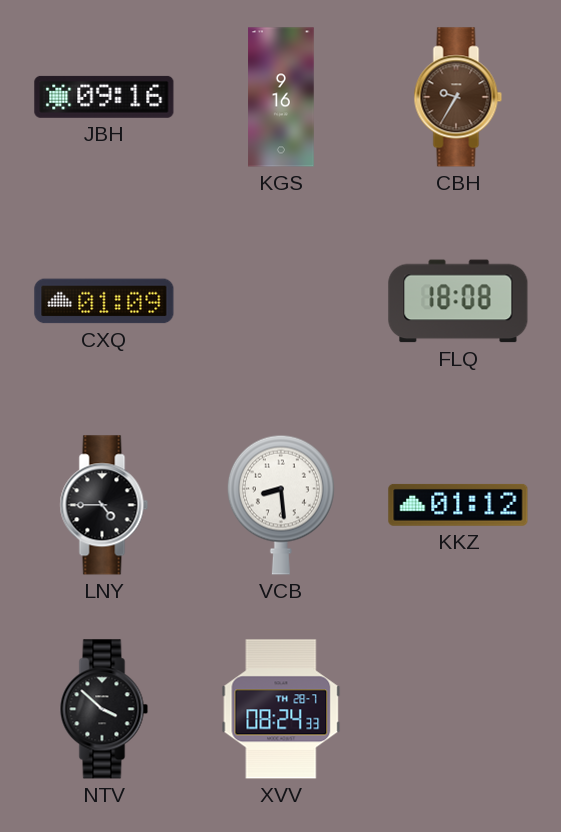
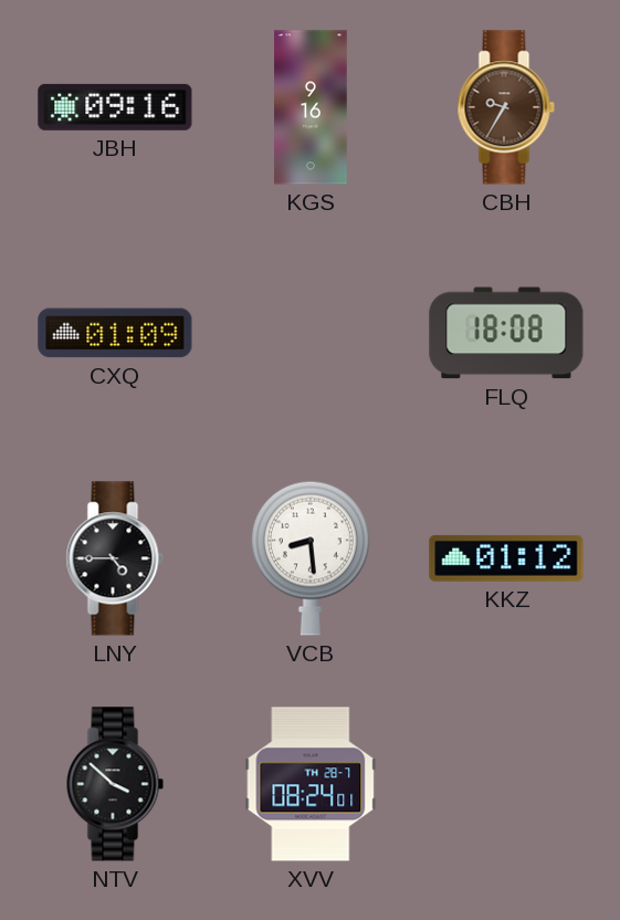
XVV: 08:24:33 -> 08:24:01 (311, 784)
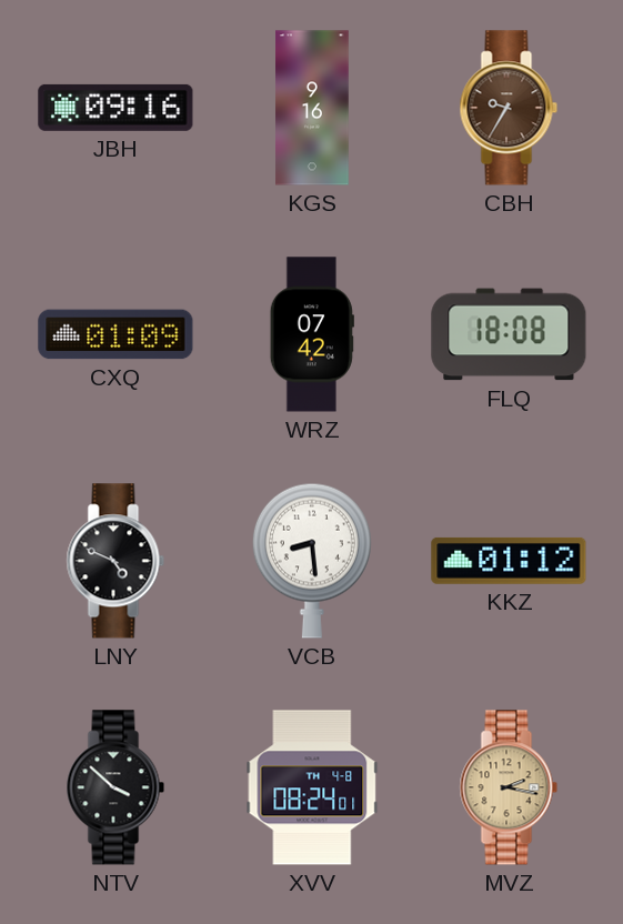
WRZ: none -> 07:42 (312, 334)
LNY: 4:45 -> 4:49 (115, 561)
XVV date: TH 28-7 -> TH 4-8 (312, 787)
MVZ: none -> 2:17 (509, 787)
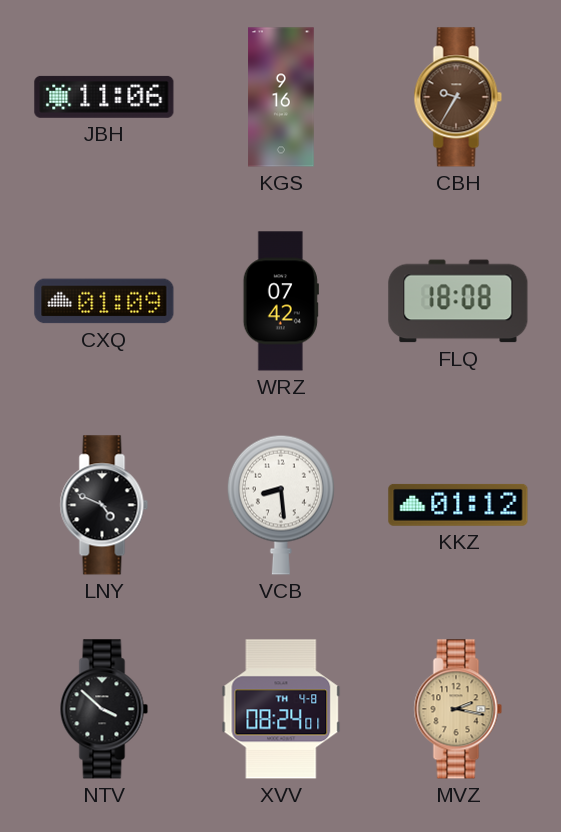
JBH: 09:16 -> 11:06 (104, 97)
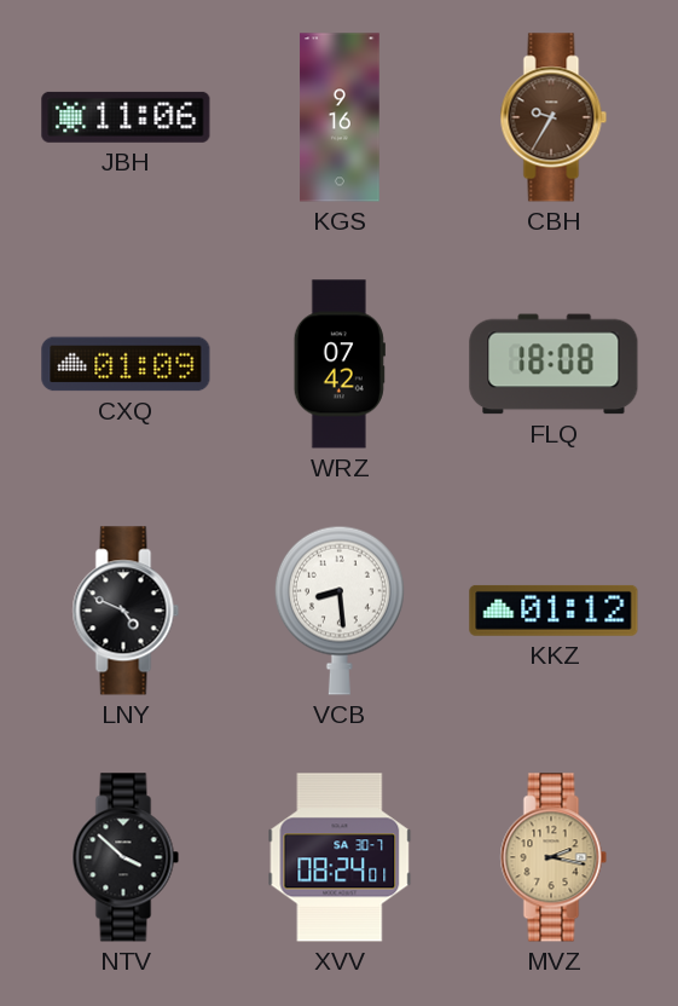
XVV date: TH 4-8 -> SA 30-7 (340, 857)
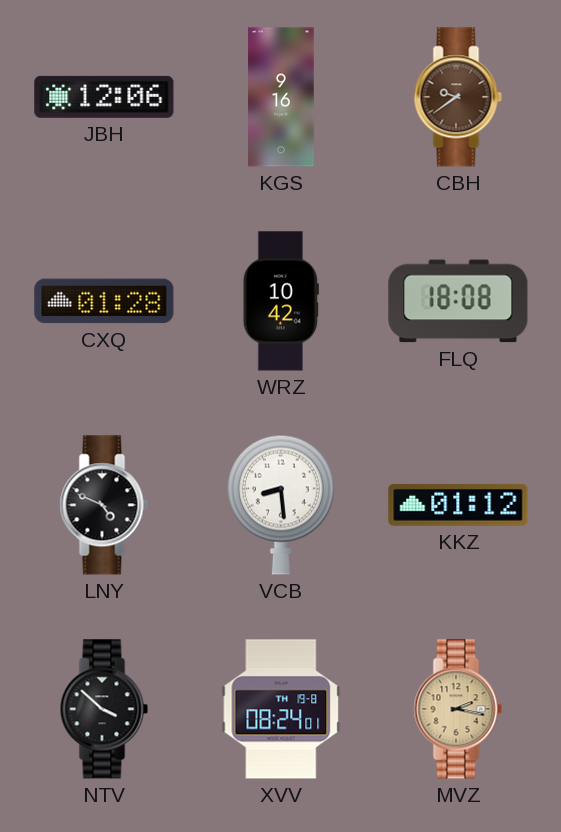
JBH: 11:06 -> 12:06 (104, 97)
CBH: 9:35 -> 9:39 (458, 97)
CXQ: 01:09 -> 01:28 (104, 301)
WRZ: 07:42 -> 10:42 (281, 301)
XVV date: SA 30-7 -> TH 19-8 (281, 709)
